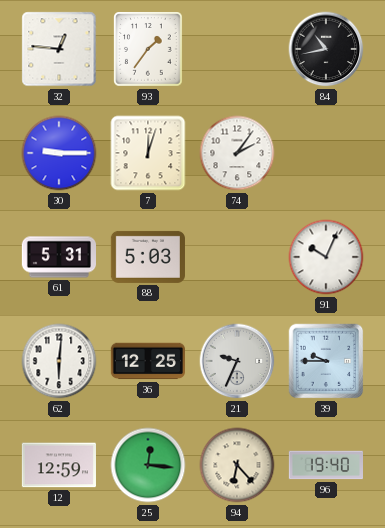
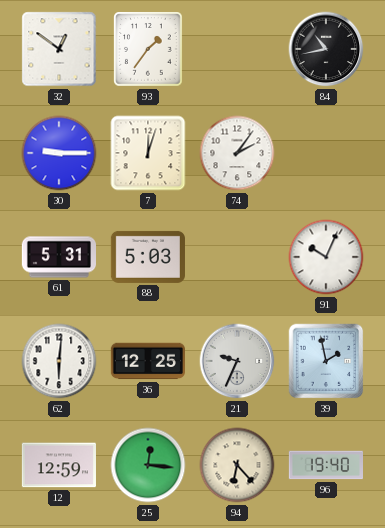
32: 12:46 -> 12:51 (59, 49)
39: 9:45 -> 1:58 (326, 361)
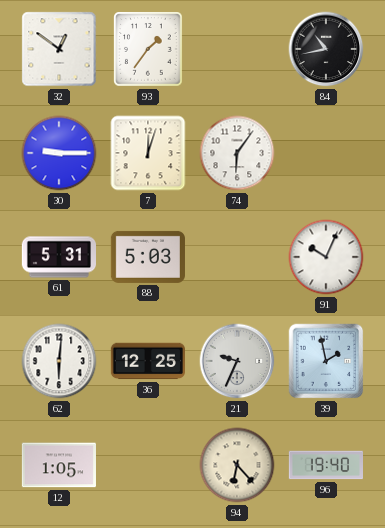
74: 2:06 -> 6:06 (237, 153)
12: 12:59 -> 1:05 (59, 465)
25: 12:16 -> none (148, 465)
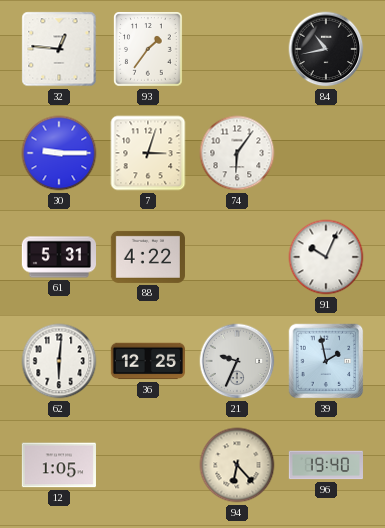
32: 12:51 -> 12:46 (59, 49)
7: 12:03 -> 3:03 (148, 153)
88: 5:03 -> 4:22 (147, 257)
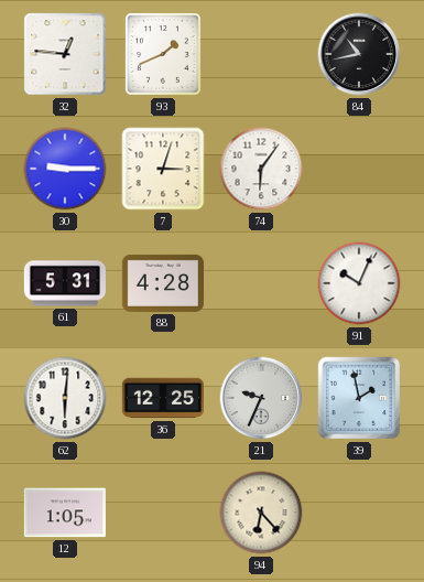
93: 1:36 -> 1:41 (163, 54)
88: 4:22 -> 4:28 (162, 283)
96: 19:40 -> none (325, 465)
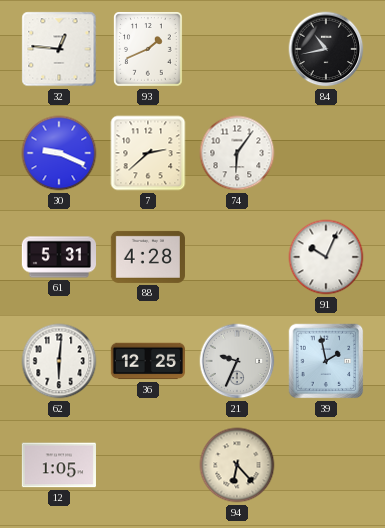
30: 9:15 -> 9:19 (59, 153)
7: 3:03 -> 2:38 (148, 153)
